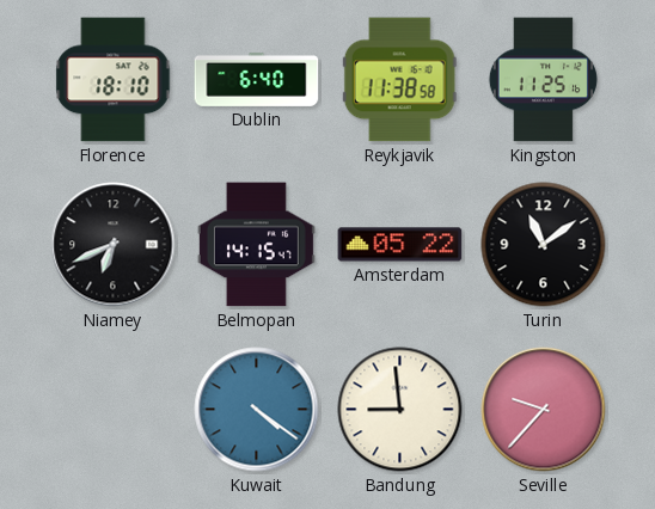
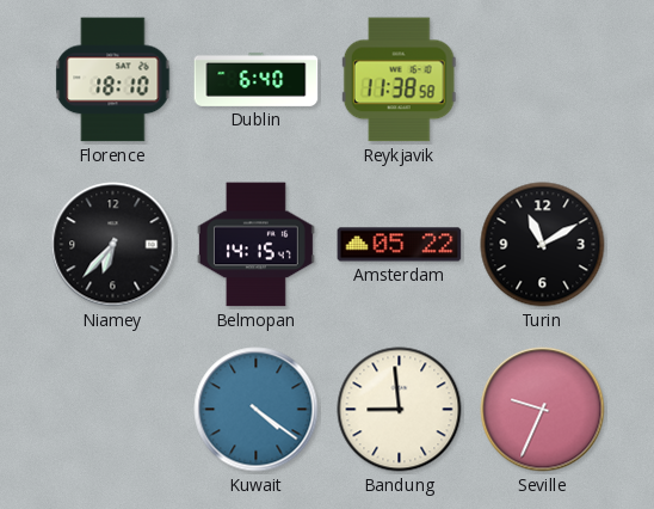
Kingston: 11:25 -> none (543, 80)
Niamey: 6:41 -> 6:37 (113, 245)
Turin: 11:09 -> 11:10 (543, 245)
Seville: 9:37 -> 9:34 (543, 410)
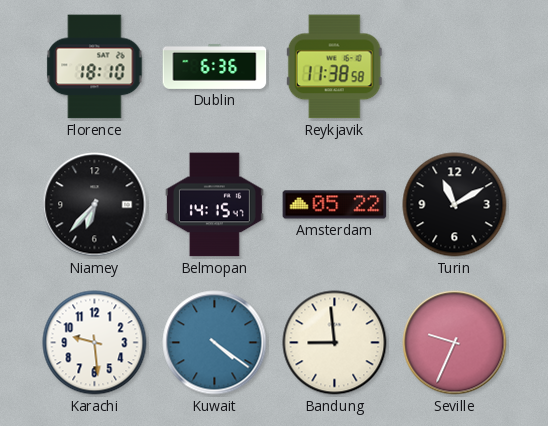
Dublin: 6:40 -> 6:36 (215, 66)
Karachi: none -> 9:29 (95, 343)
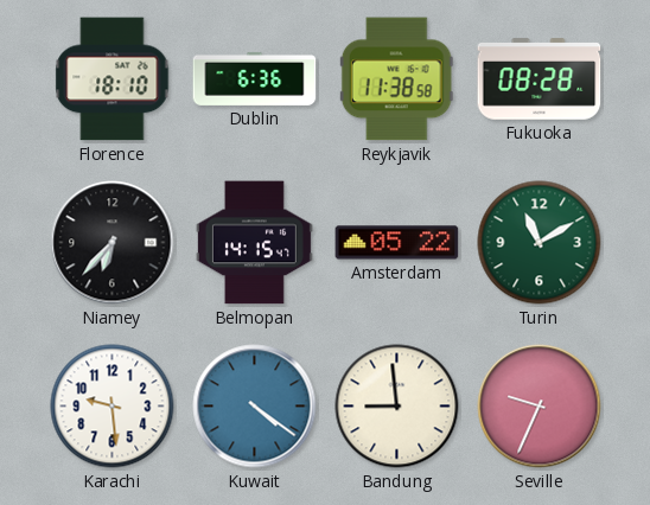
Fukuoka: none -> 08:28 (540, 79)
Turin dial: black -> green (540, 243)
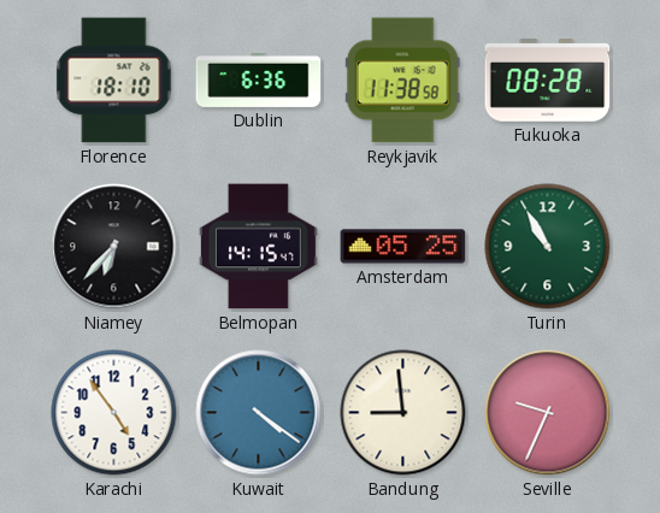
Amsterdam: 05:22 -> 05:25 (403, 247)
Turin: 11:10 -> 10:55 (548, 247)
Karachi: 9:29 -> 4:54 (114, 413)
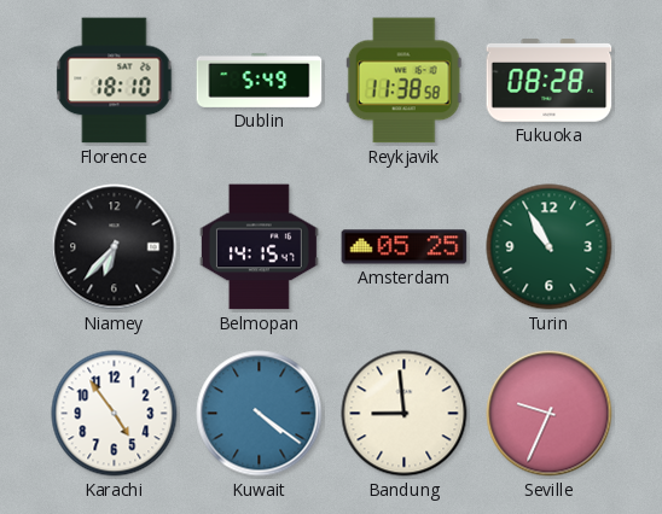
Dublin: 6:36 -> 5:49 (260, 80)
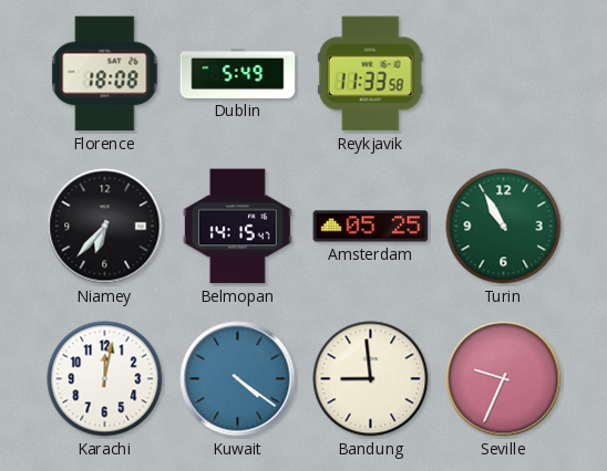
Florence: 18:10 -> 18:08 (105, 74)
Reykjavik: 11:38 -> 11:33 (370, 74)
Fukuoka: 08:28 -> none (550, 81)
Karachi: 4:54 -> 12:02 (105, 379)
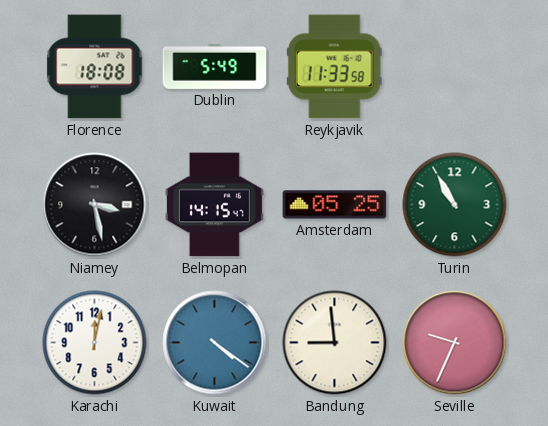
Niamey: 6:37 -> 3:28 (95, 205)
